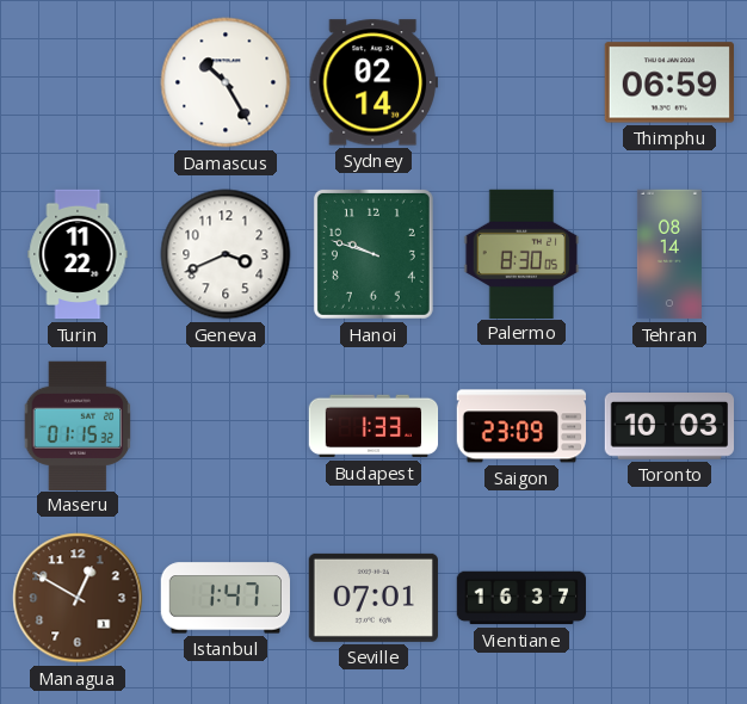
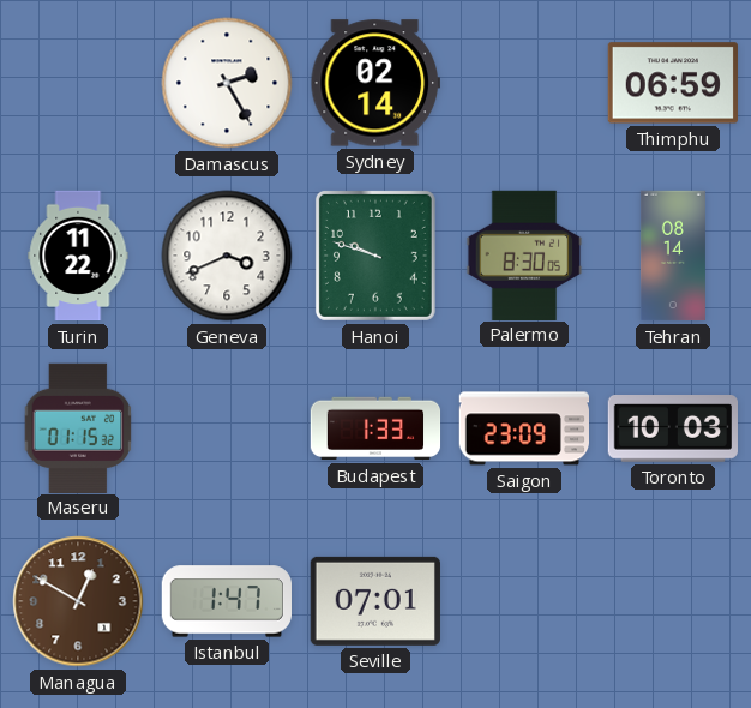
Damascus: 10:25 -> 2:25 (227, 83)
Vientiane: 16:37 -> none (521, 598)
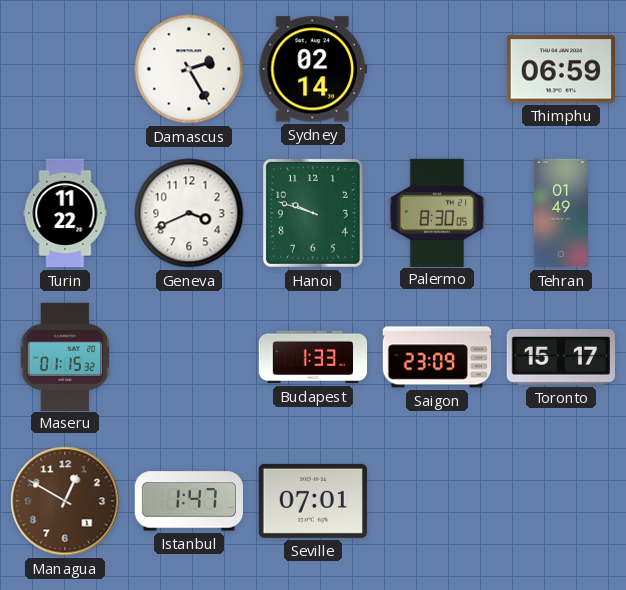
Tehran: 08:14 -> 01:49 (561, 213)
Toronto: 10:03 -> 15:17 (560, 358)
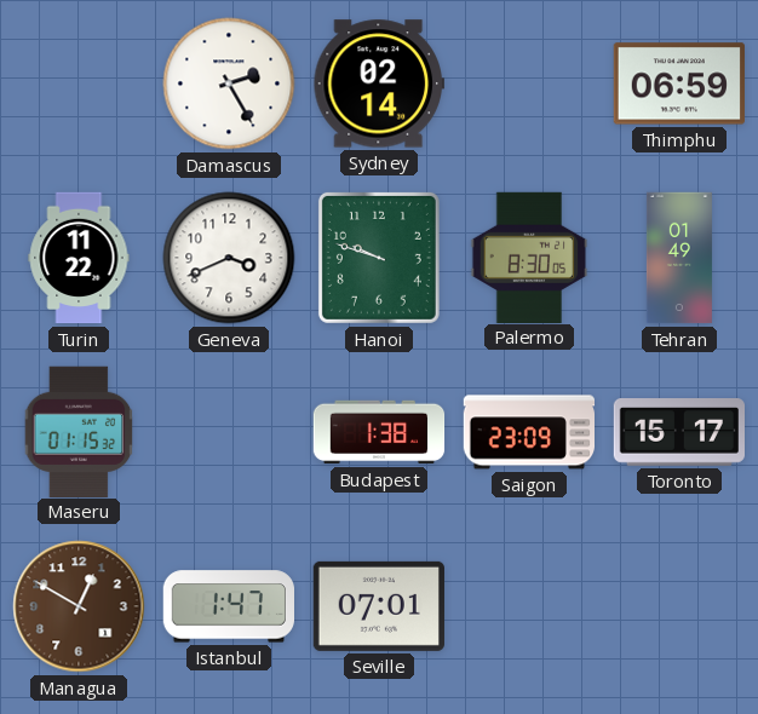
Budapest: 1:33 -> 1:38 (379, 432)
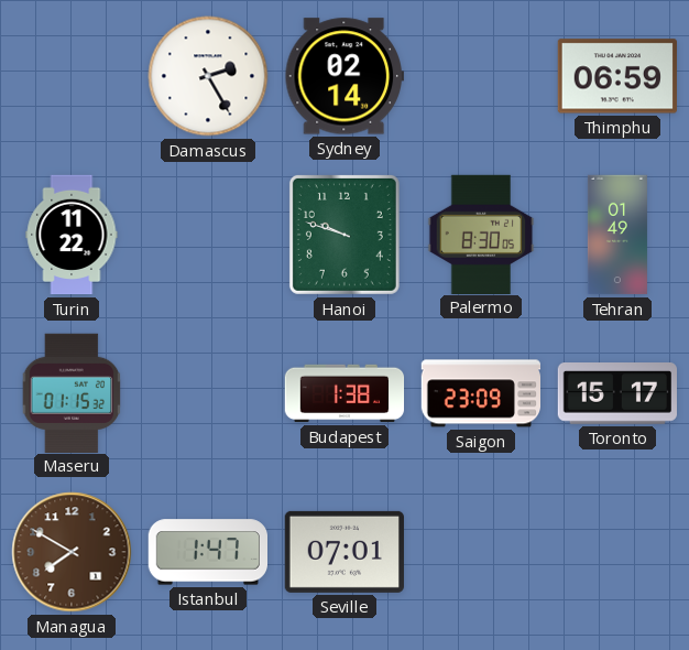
Geneva: 3:41 -> none (229, 258)
Managua: 12:50 -> 7:50 (72, 552)
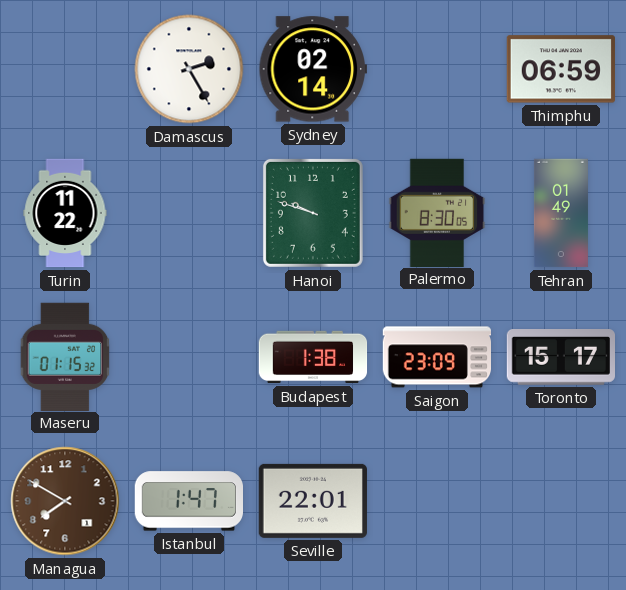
Seville: 07:01 -> 22:01 (313, 501)
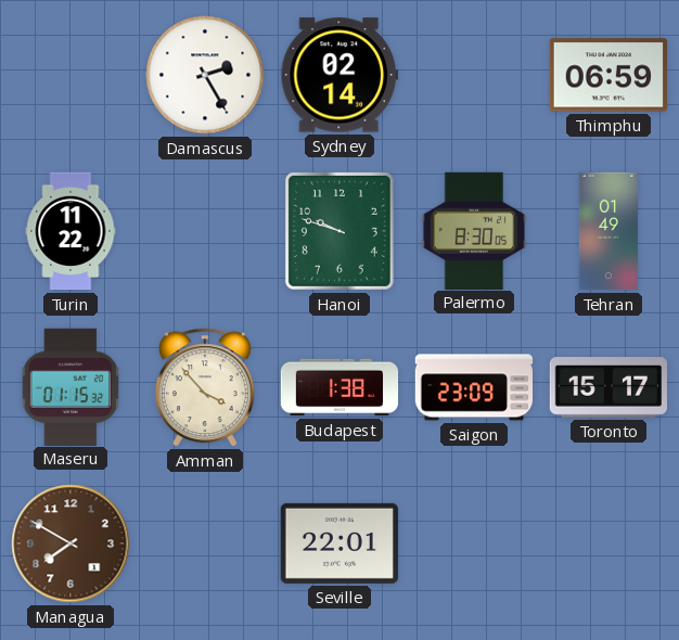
Amman: none -> 3:53 (205, 387)
Istanbul: 1:47 -> none (188, 501)
